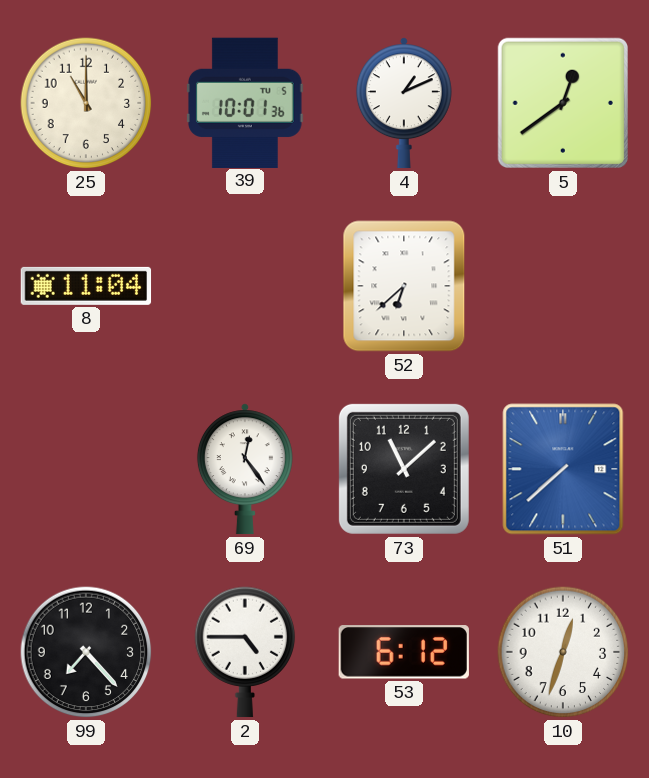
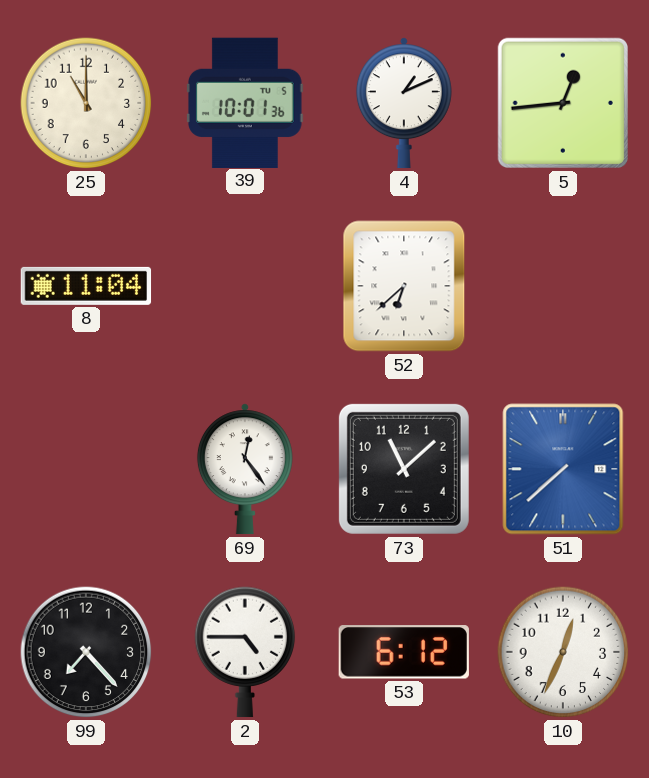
5: 12:39 -> 12:44 (563, 103)
10: 12:33 -> 12:34 (563, 652)
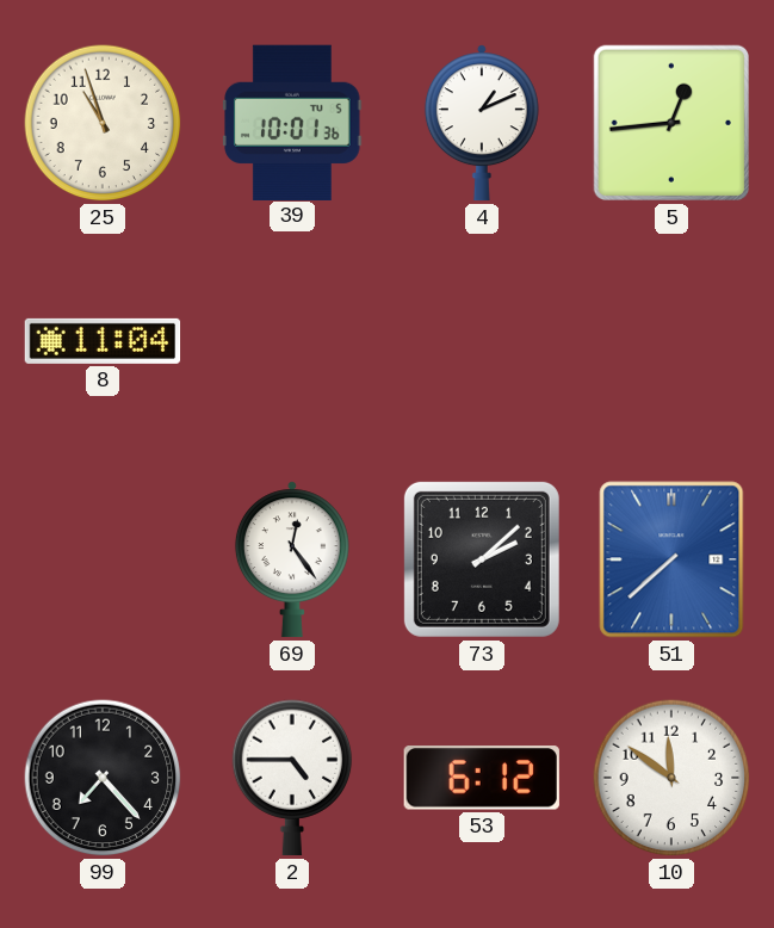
25: 11:00 -> 10:57 (103, 123)
52: 6:38 -> none (404, 286)
73: 11:08 -> 2:08 (482, 559)
10: 12:34 -> 11:51 (671, 778)
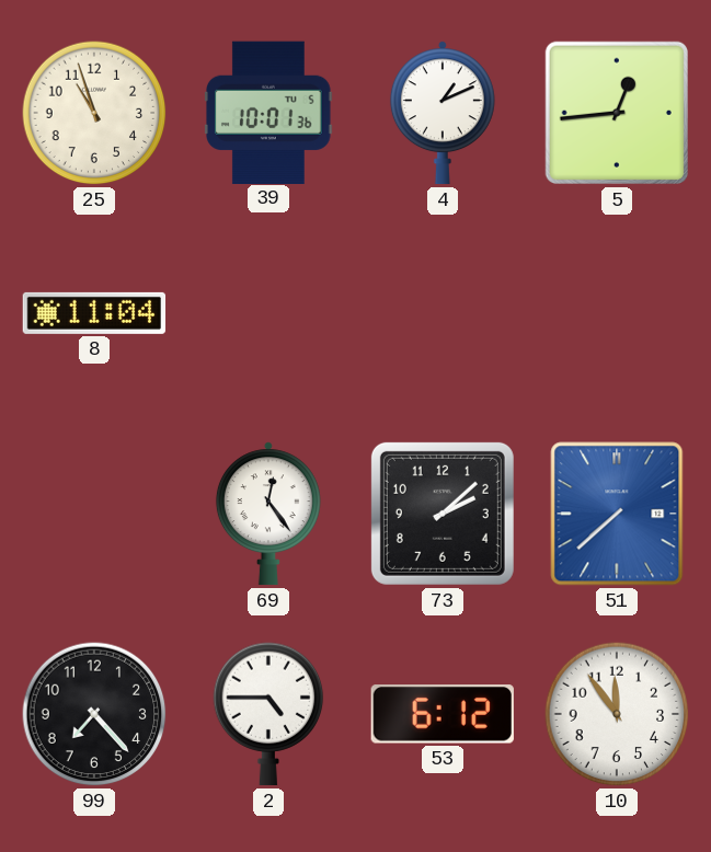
10: 11:51 -> 11:54 (617, 714)
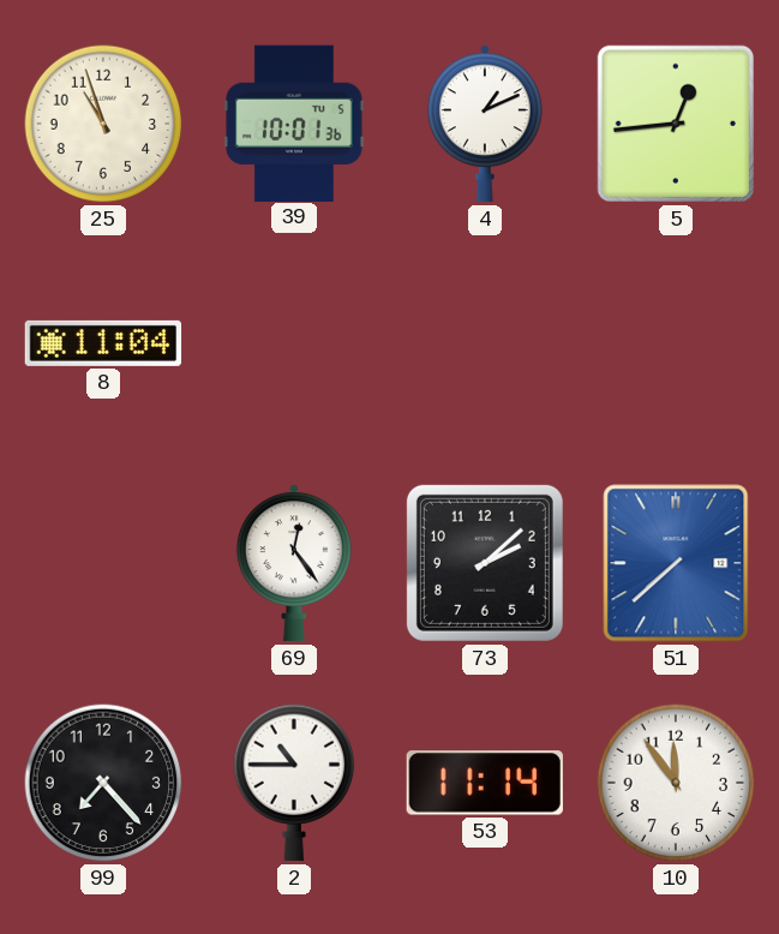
2: 4:45 -> 10:45 (294, 783)
53: 6:12 -> 11:14 (485, 783)
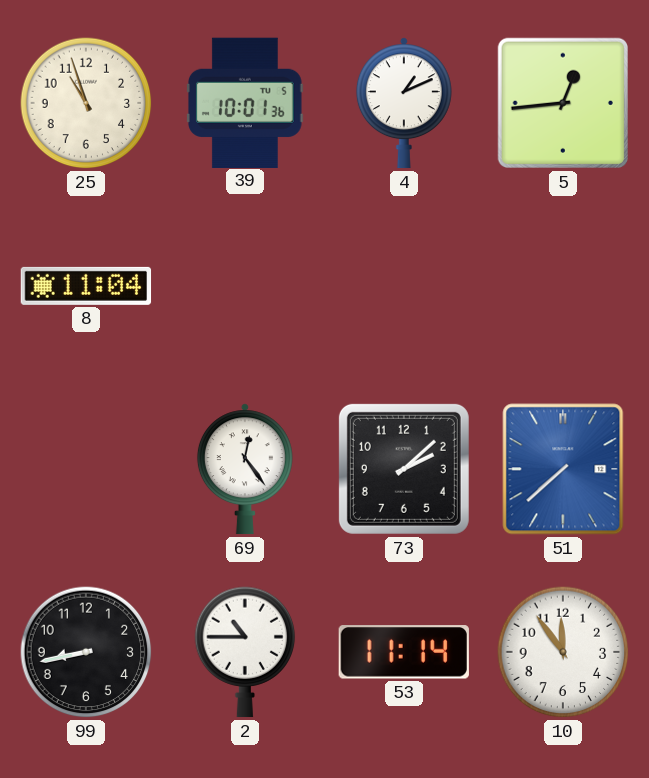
99: 7:23 -> 8:43 (86, 652)
